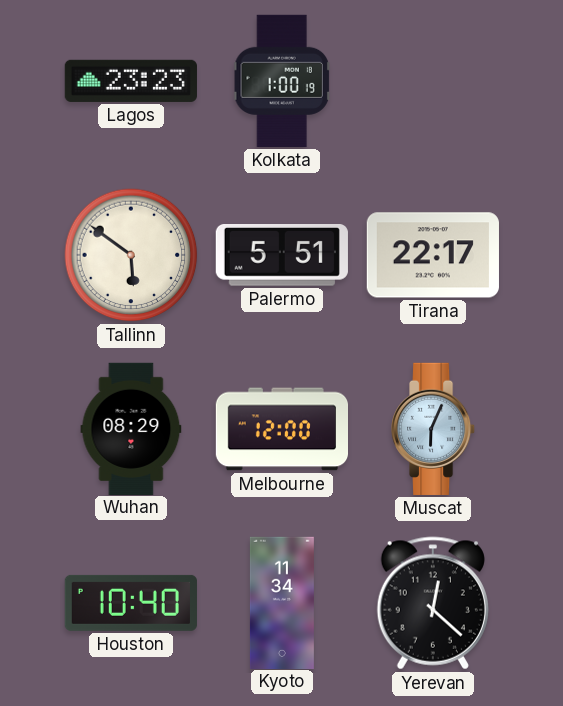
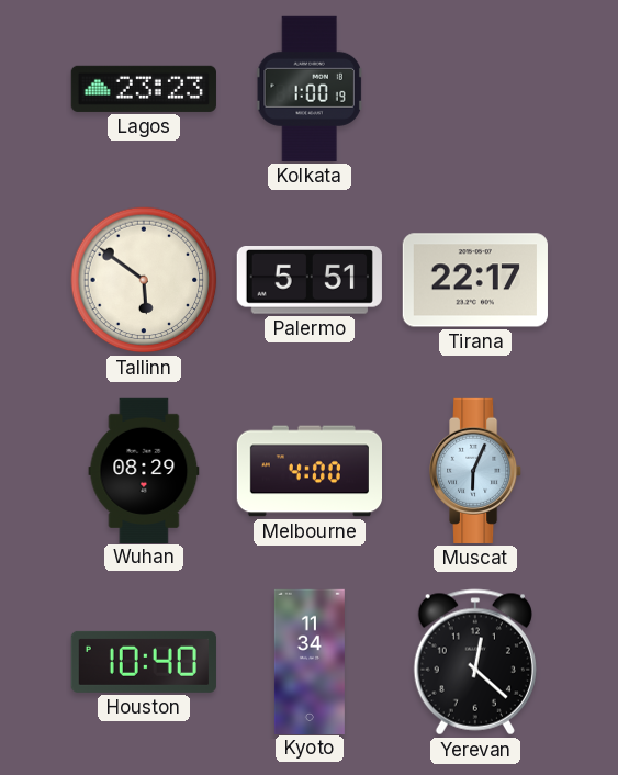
Melbourne: 12:00 -> 4:00 (308, 471)
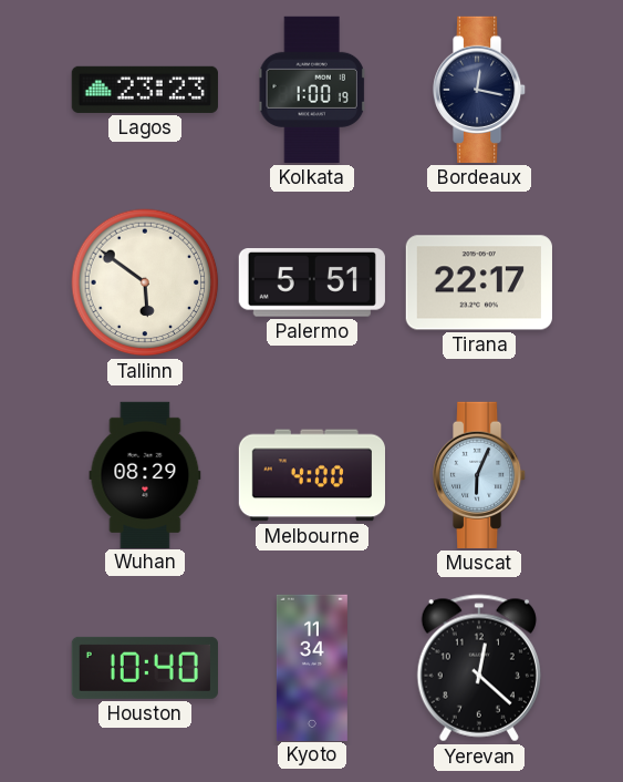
Bordeaux: none -> 12:17 (480, 90)
